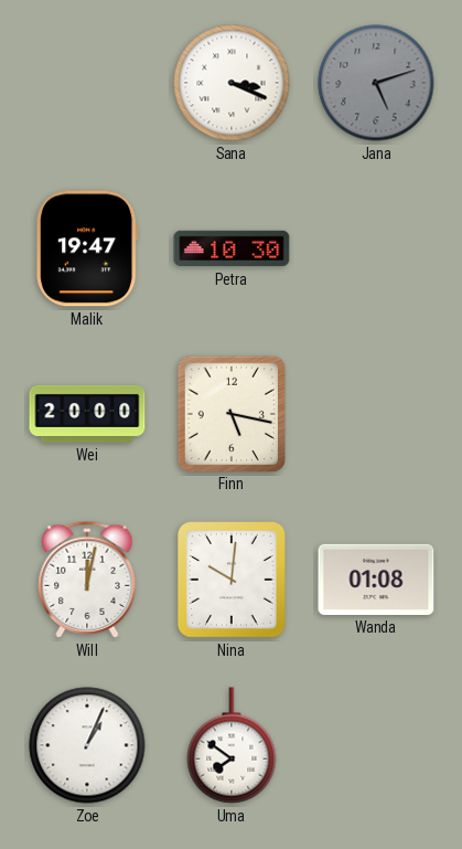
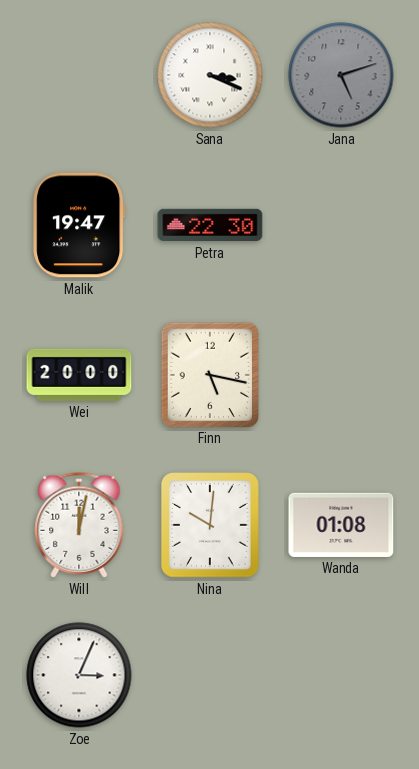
Petra: 10:30 -> 22:30 (210, 225)
Zoe: 1:04 -> 3:04 (79, 675)
Uma: 7:51 -> none (232, 745)
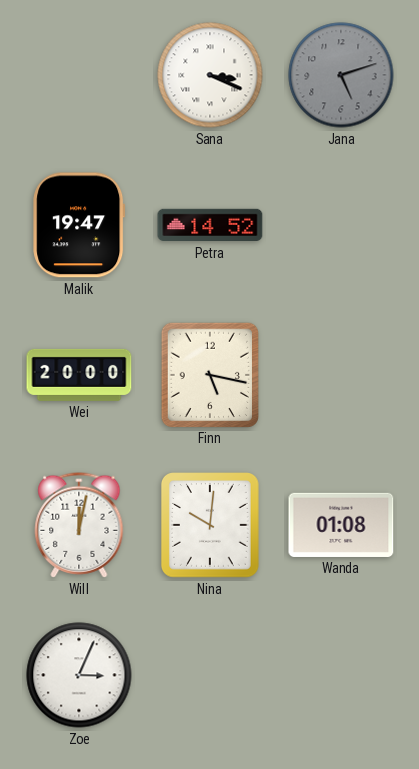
Petra: 22:30 -> 14:52 (210, 225)
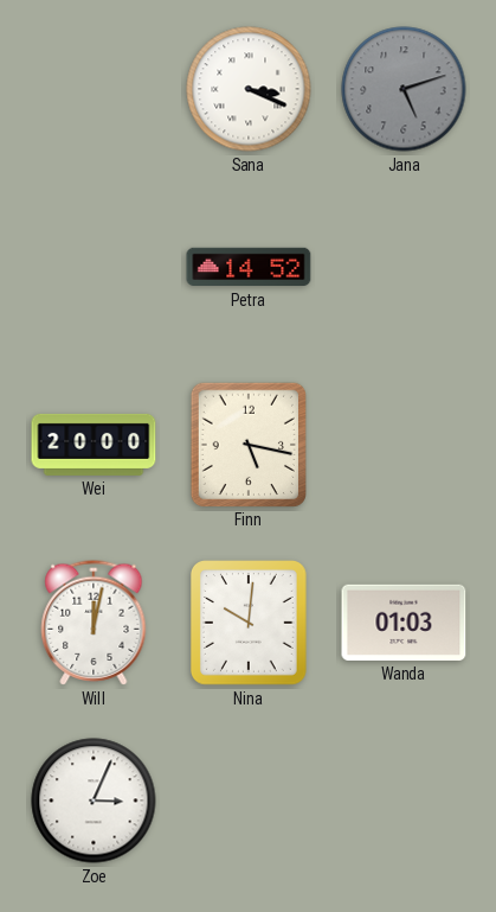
Malik: 19:47 -> none (79, 225)
Wanda: 01:08 -> 01:03 (404, 623)
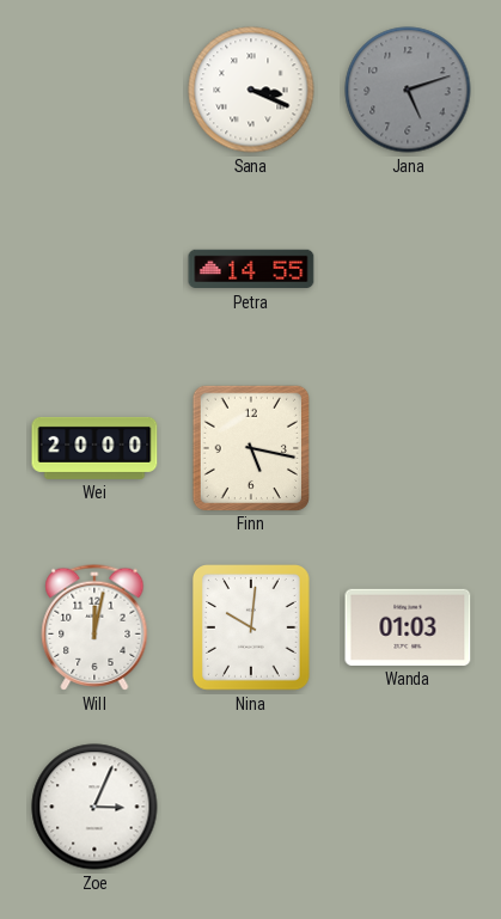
Petra: 14:52 -> 14:55 (251, 269)
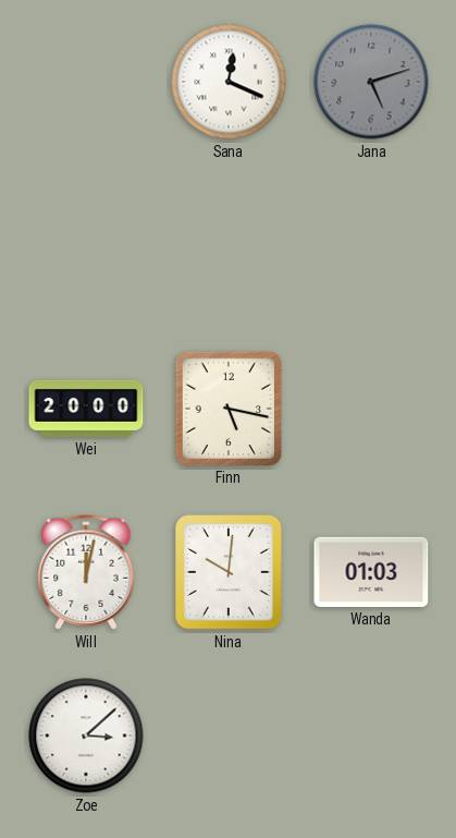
Sana: 3:19 -> 12:19 (229, 82)
Petra: 14:55 -> none (251, 269)
Zoe: 3:04 -> 3:08 (86, 736)
